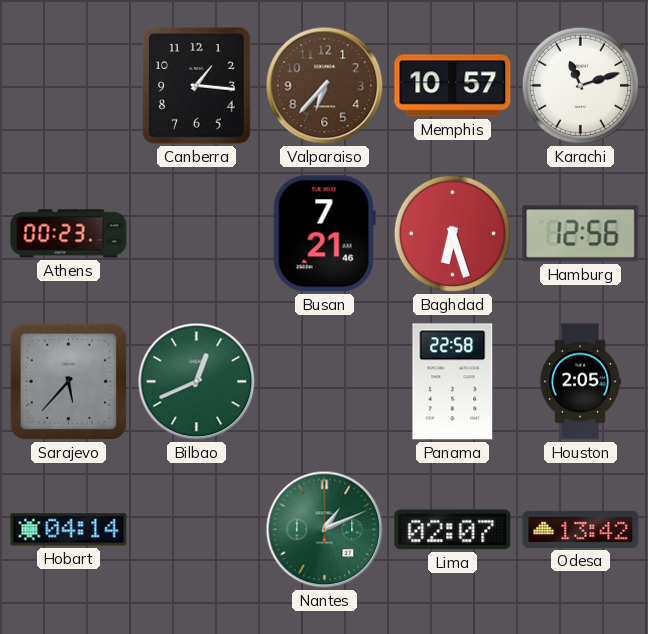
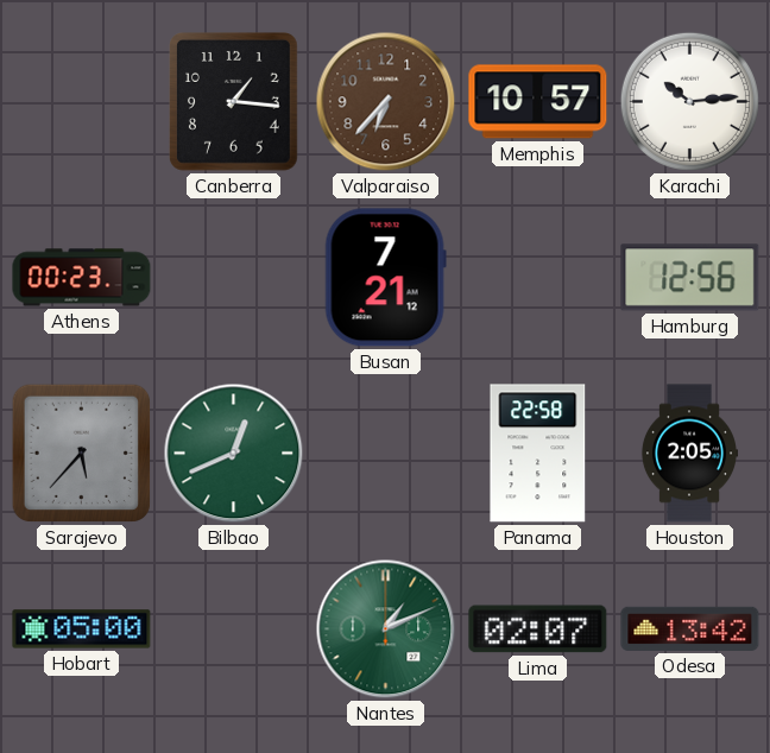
Karachi: 11:12 -> 10:14 (689, 101)
Busan: 7:21:46 -> 7:21:12 (385, 278)
Baghdad: 6:27 -> none (452, 233)
Hobart: 04:14 -> 05:00 (82, 629)
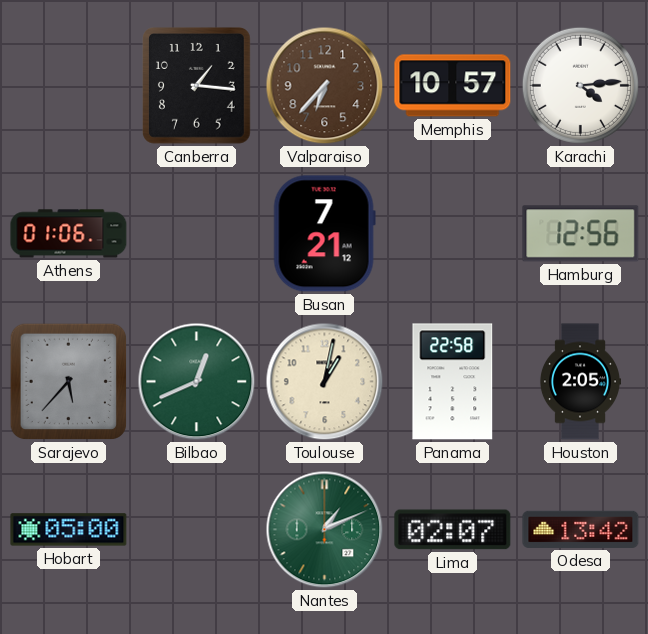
Karachi: 10:14 -> 4:14 (580, 85)
Athens: 00:23 -> 01:06 (69, 234)
Toulouse: none -> 1:02 (325, 382)
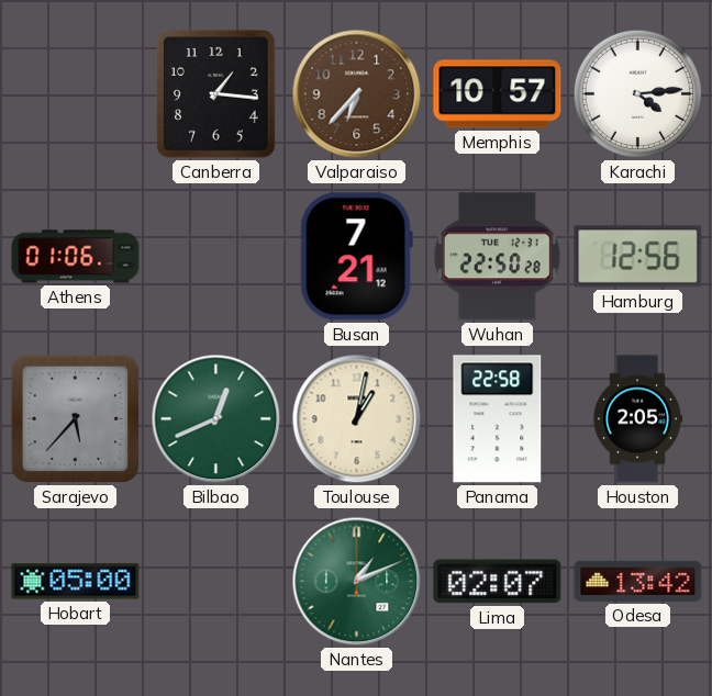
Wuhan: none -> 22:50 (497, 257)
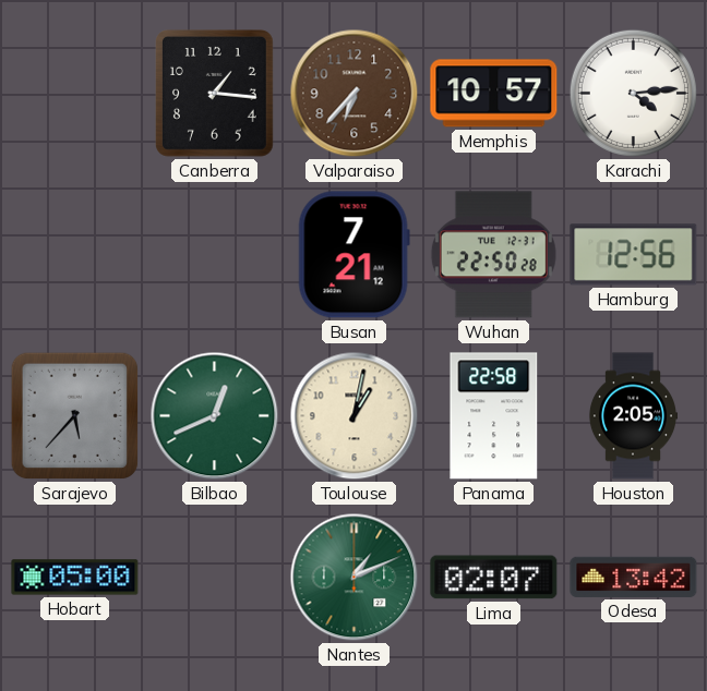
Athens: 01:06 -> none (76, 257)
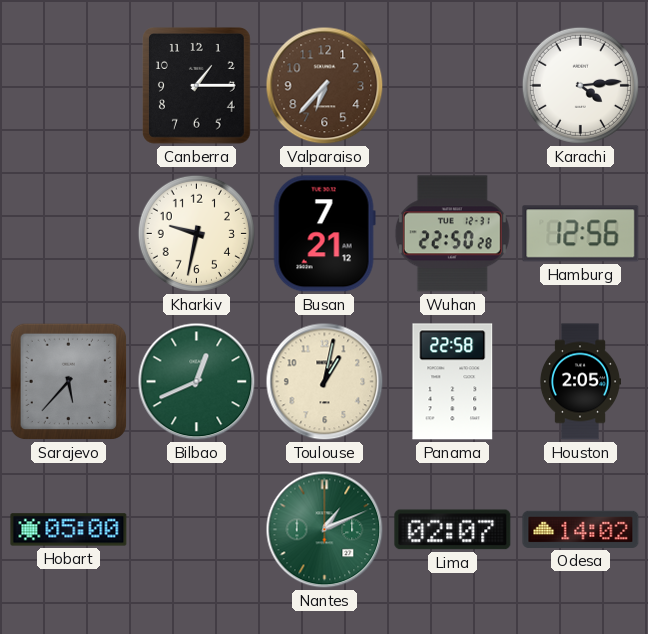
Canberra: 1:16 -> 1:15 (196, 86)
Memphis: 10:57 -> none (494, 94)
Kharkiv: none -> 9:32 (196, 233)
Odesa: 13:42 -> 14:02 (581, 529)
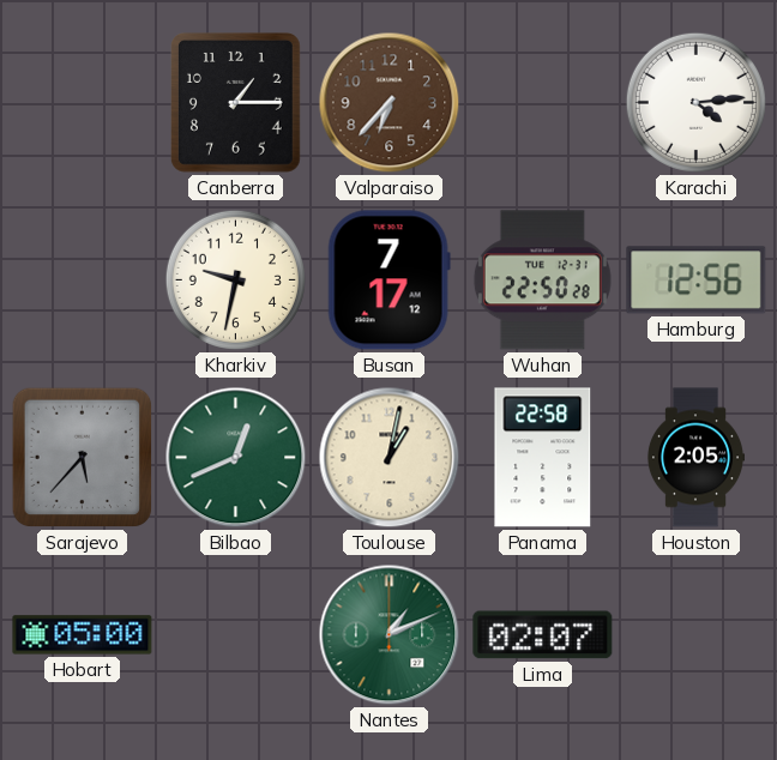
Busan: 7:21 -> 7:17 (389, 281)
Odesa: 14:02 -> none (581, 529)
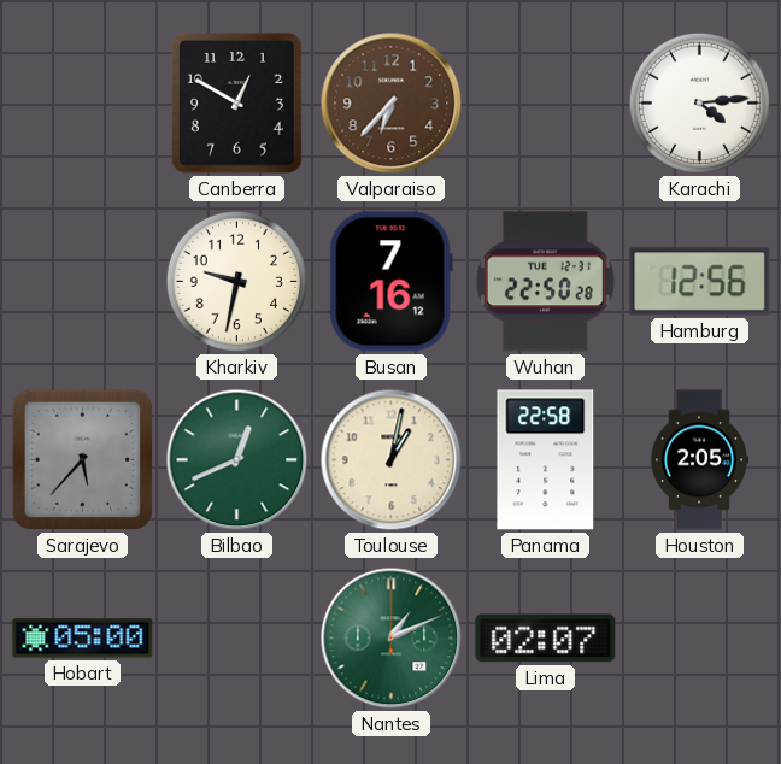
Canberra: 1:15 -> 12:50 (236, 104)
Busan: 7:17 -> 7:16 (390, 282)
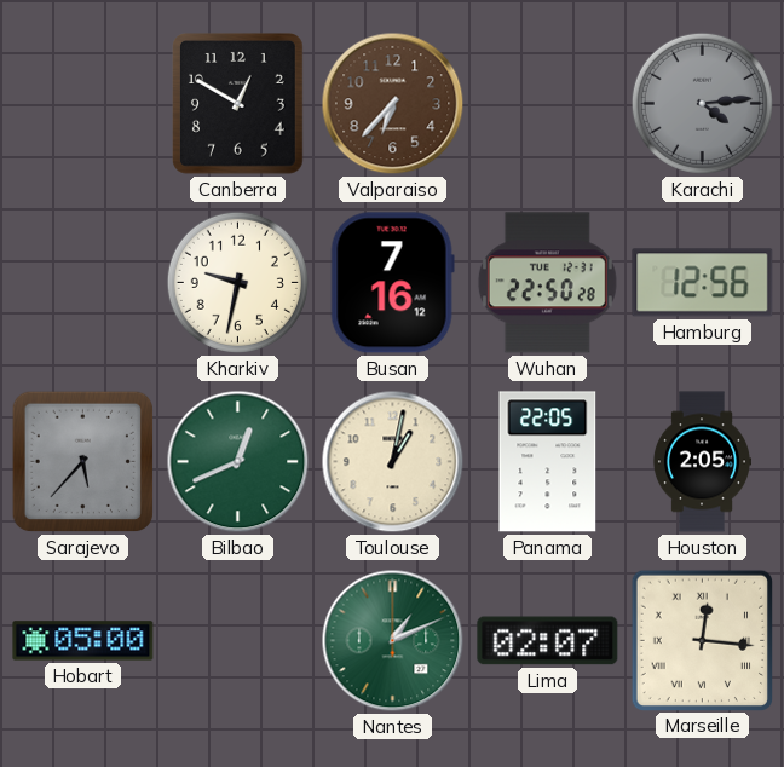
Karachi dial: white -> grey (702, 103)
Panama: 22:58 -> 22:05 (548, 462)
Marseille: none -> 12:16 (702, 640)
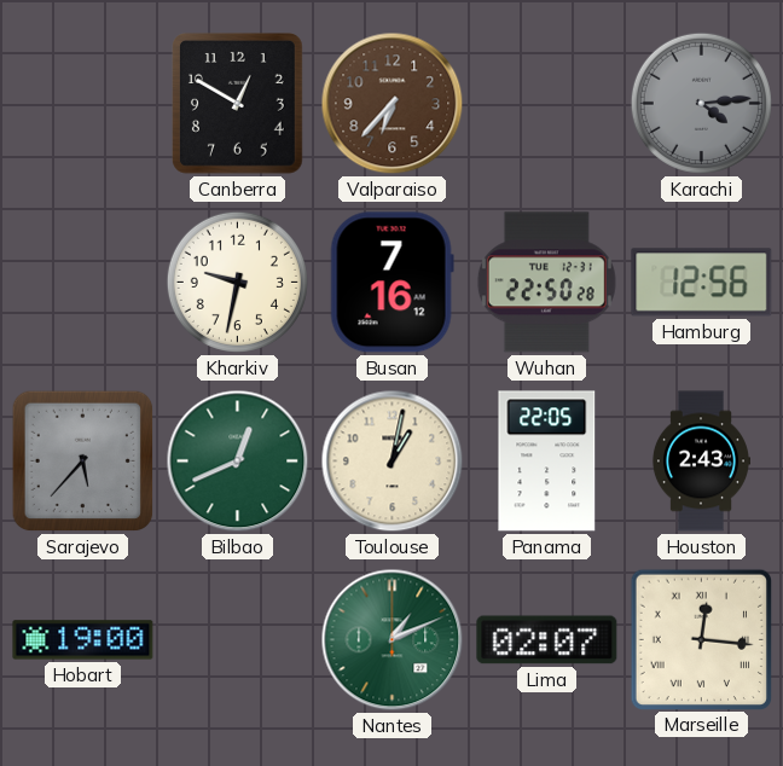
Houston: 2:05 -> 2:43 (700, 462)
Hobart: 05:00 -> 19:00 (83, 640)
